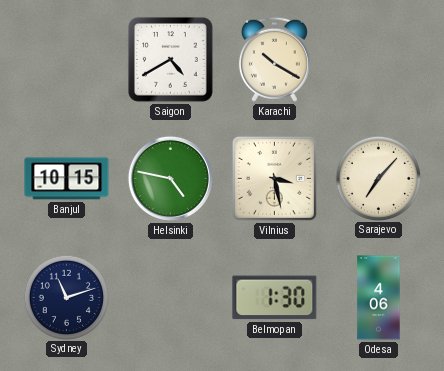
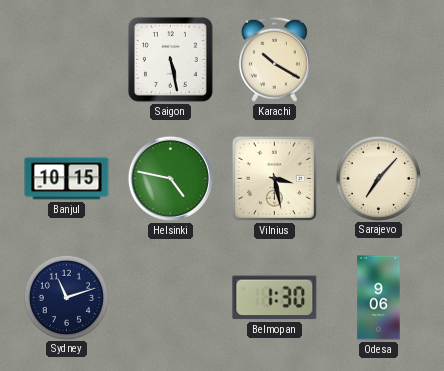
Saigon: 4:40 -> 5:28 (170, 59)
Odesa: 4:06 -> 9:06 (379, 298)
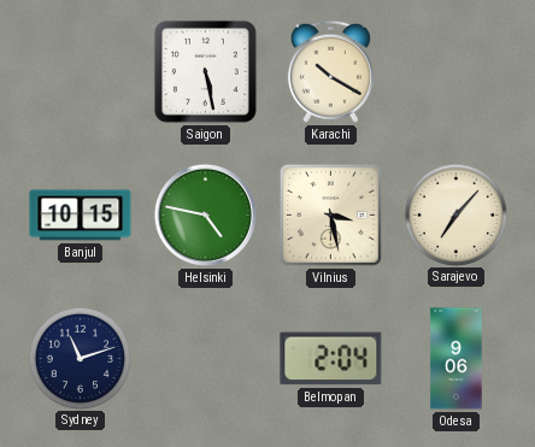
Belmopan: 1:30 -> 2:04 (331, 359)
